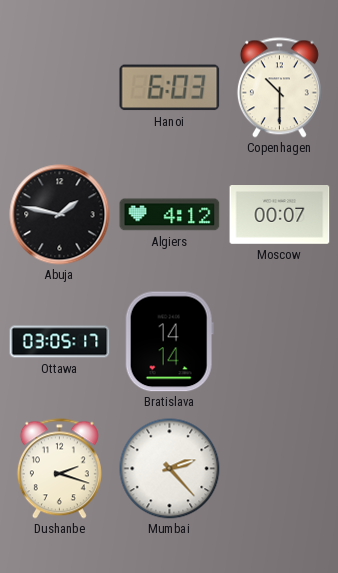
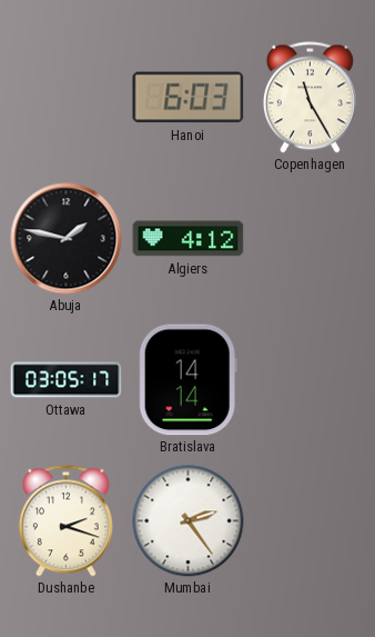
Copenhagen: 10:30 -> 11:25 (310, 98)
Moscow: 00:07 -> none (280, 215)
Mumbai: 2:23 -> 2:24 (189, 521)
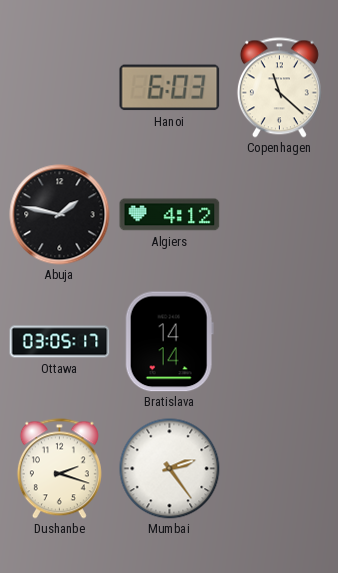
Copenhagen: 11:25 -> 11:22 (279, 88)
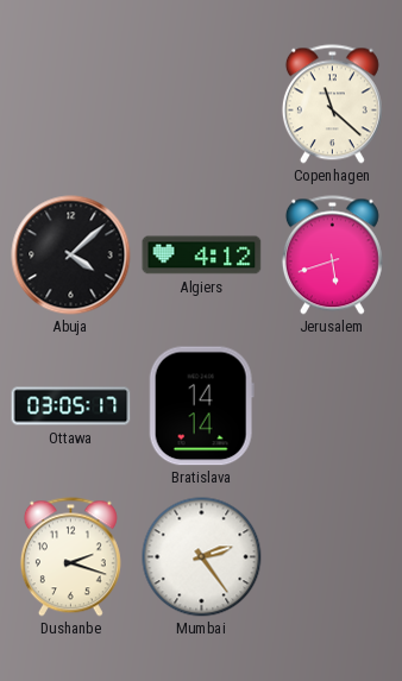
Hanoi: 6:03 -> none (170, 88)
Abuja: 1:47 -> 4:08 (71, 256)
Jerusalem: none -> 5:42 (332, 256)
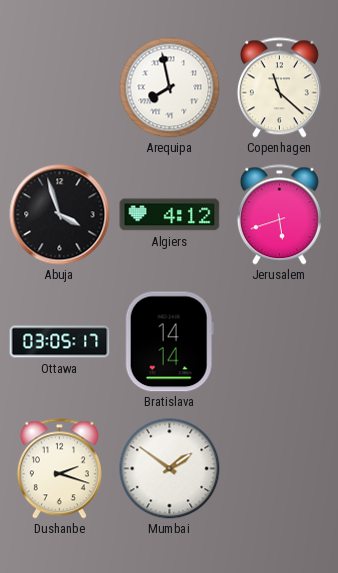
Arequipa: none -> 7:58 (170, 88)
Abuja: 4:08 -> 3:57 (60, 215)
Mumbai: 2:24 -> 1:51 (170, 469)
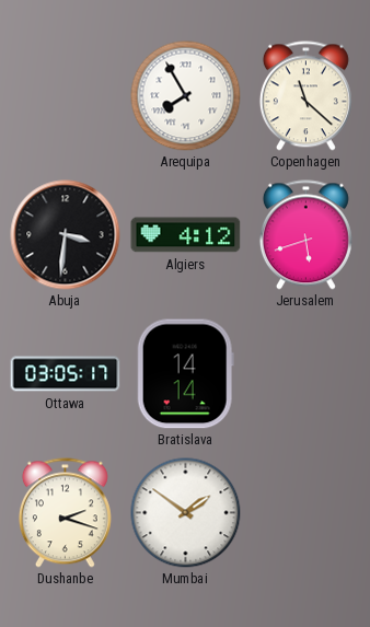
Arequipa: 7:58 -> 7:55 (186, 96)
Abuja: 3:57 -> 3:31 (66, 235)
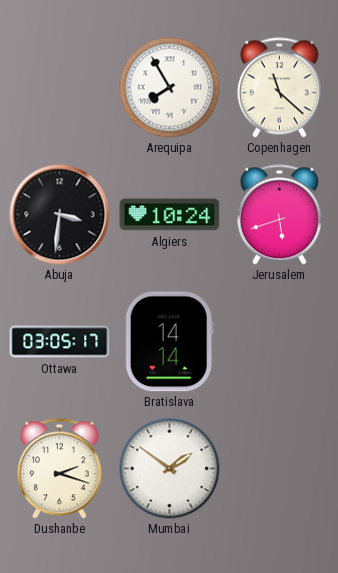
Algiers: 4:12 -> 10:24 (170, 215)
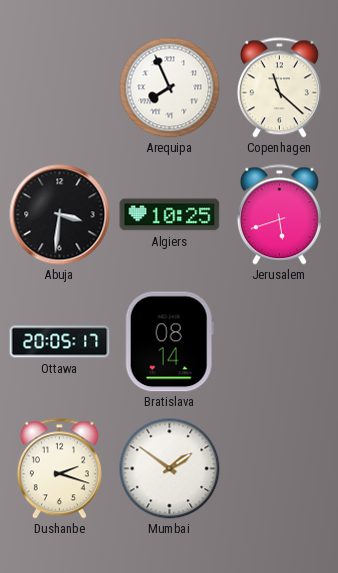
Arequipa: 7:55 -> 7:56 (170, 88)
Algiers: 10:24 -> 10:25 (170, 215)
Ottawa: 03:05 -> 20:05 (60, 342)
Bratislava: 14:14 -> 08:14 (169, 342)
